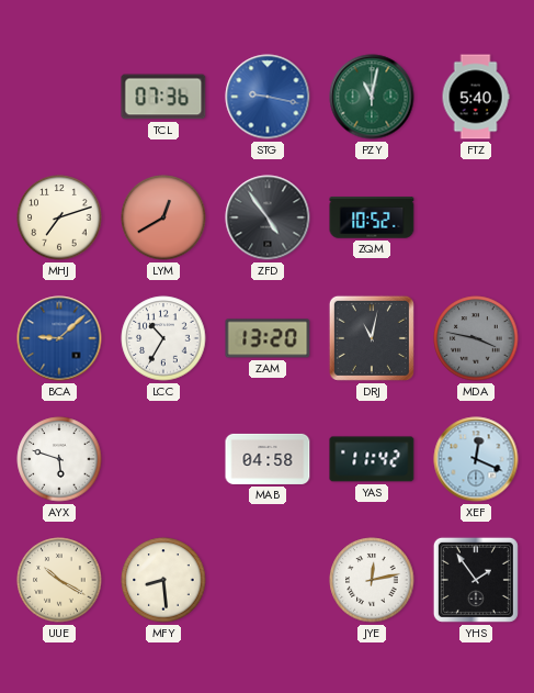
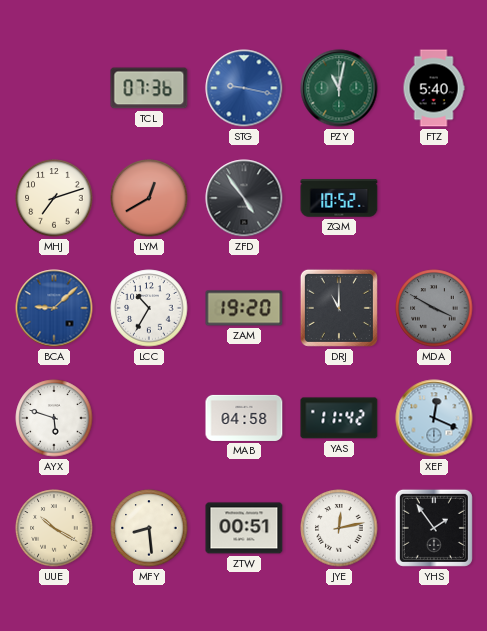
ZAM: 13:20 -> 19:20 (244, 308)
DRJ: 11:02 -> 11:00 (339, 308)
MDA: 3:47 -> 3:50 (434, 308)
ZTW: none -> 00:51 (244, 528)
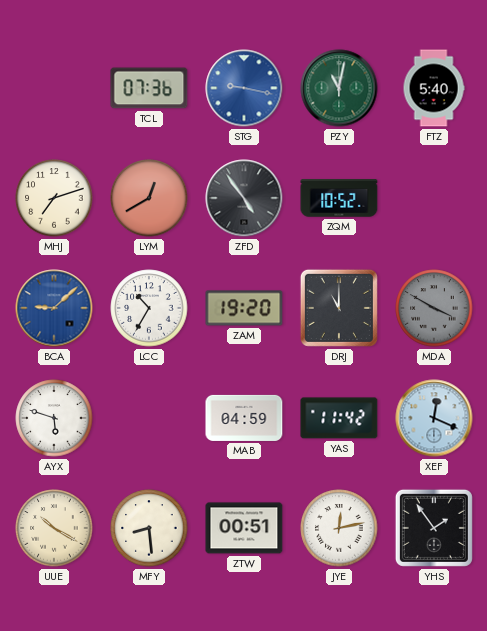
MAB: 04:58 -> 04:59 (244, 418)
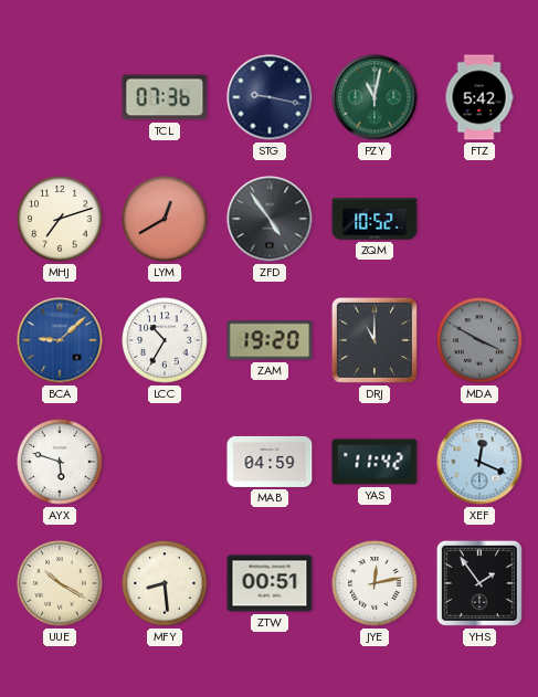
STG dial: blue -> navy (270, 97)
FTZ: 5:40 -> 5:42 (479, 97)
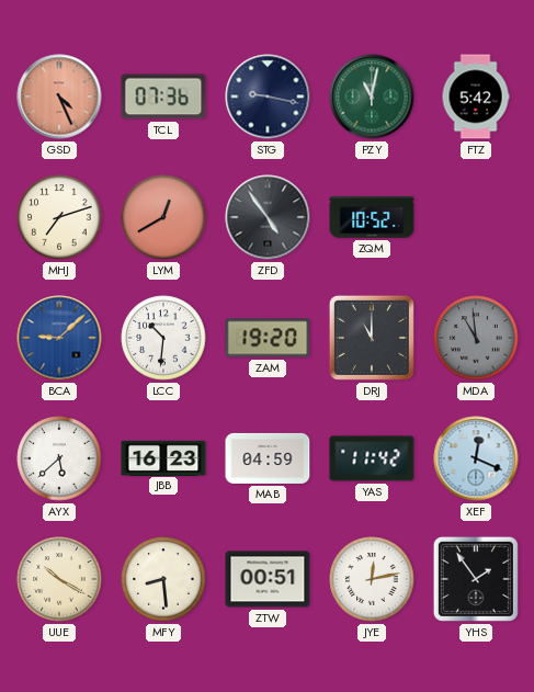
GSD: none -> 4:26 (59, 97)
LCC: 10:35 -> 10:31 (163, 338)
MDA: 3:50 -> 10:59 (476, 338)
AYX: 5:48 -> 5:38 (59, 458)
JBB: none -> 16:23 (163, 457)
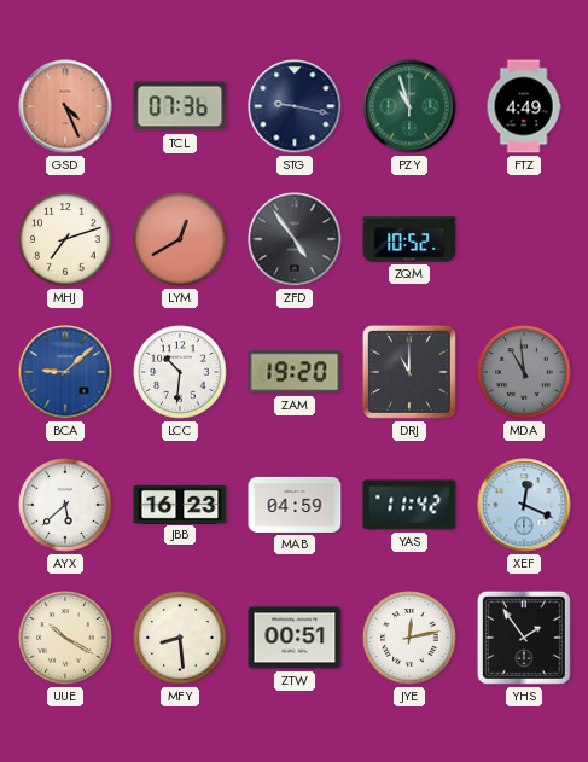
PZY: 11:02 -> 10:57 (409, 106)
FTZ: 5:42 -> 4:49 (524, 106)
